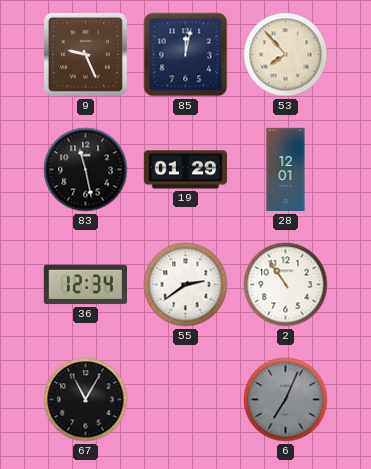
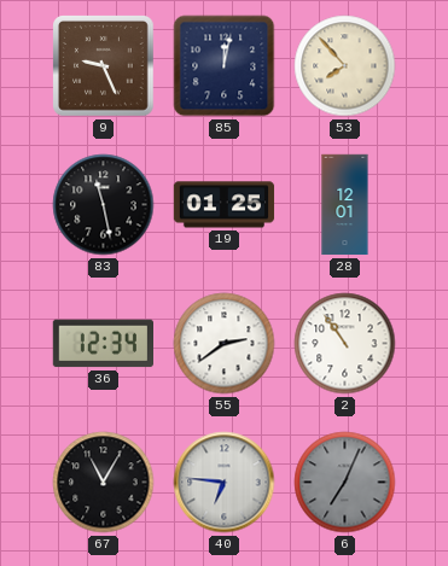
19: 01:29 -> 01:25 (225, 205)
40: none -> 6:46 (225, 483)
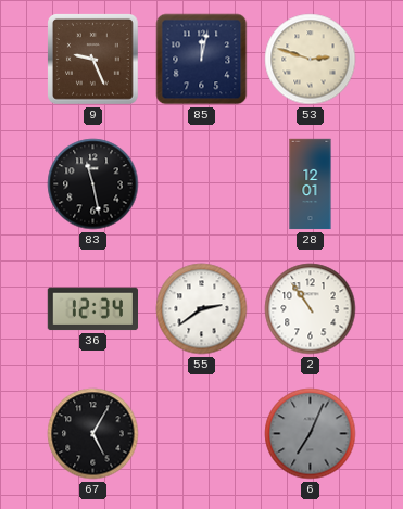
53: 7:53 -> 2:48 (311, 60)
19: 01:25 -> none (225, 205)
67: 11:05 -> 5:05 (93, 434)
40: 6:46 -> none (225, 483)
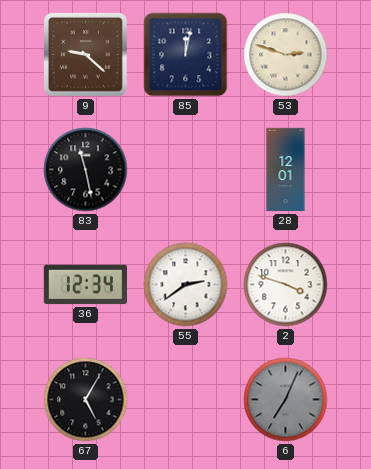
9: 9:26 -> 9:22 (86, 55)
2: 10:54 -> 3:48 (286, 285)
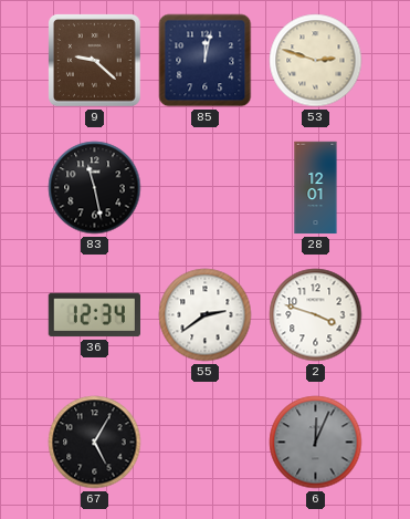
6: 7:04 -> 12:04 (316, 443)
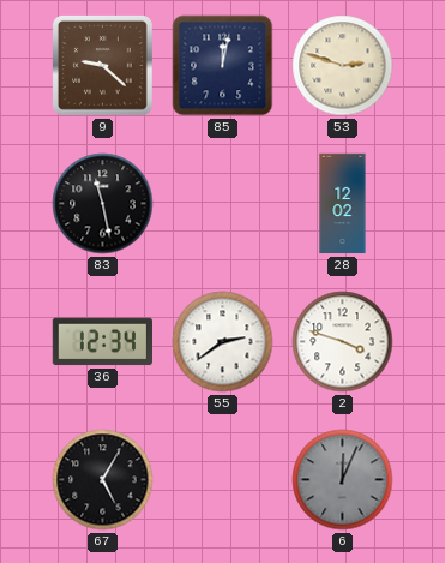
28: 12:01 -> 12:02 (343, 204)
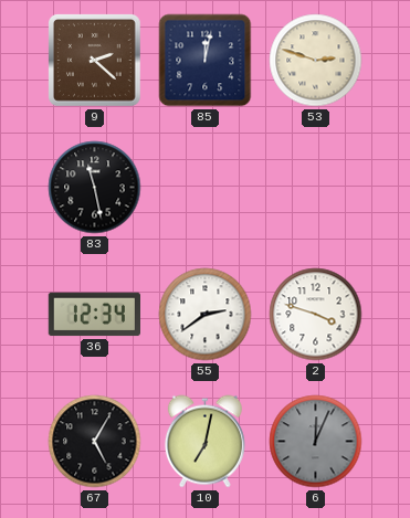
9: 9:22 -> 2:22 (95, 61)
28: 12:02 -> none (343, 204)
10: none -> 7:02 (204, 442)
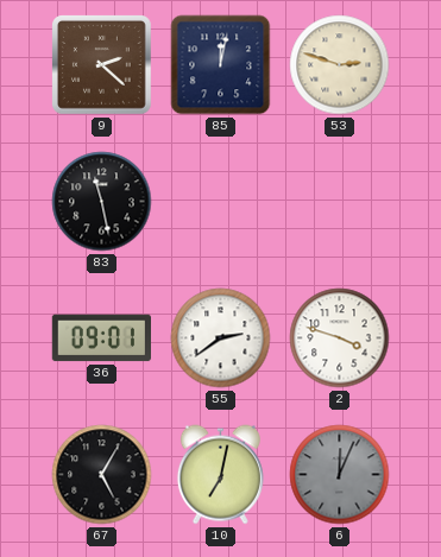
36: 12:34 -> 09:01 (101, 338)
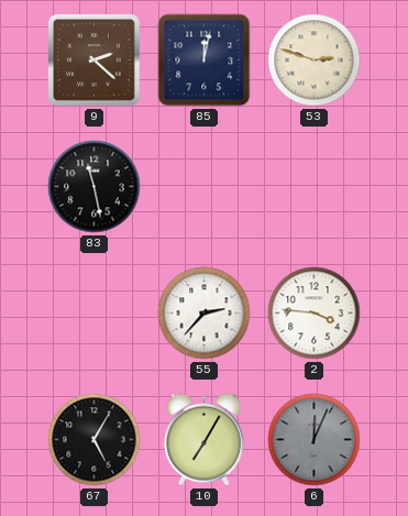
36: 09:01 -> none (101, 338)
55: 2:39 -> 2:37 (205, 314)
2: 3:48 -> 3:46 (315, 314)
10: 7:02 -> 7:05 (203, 440)
